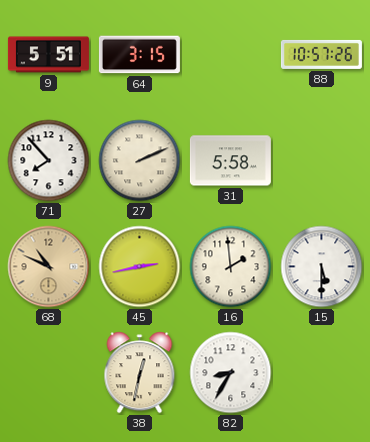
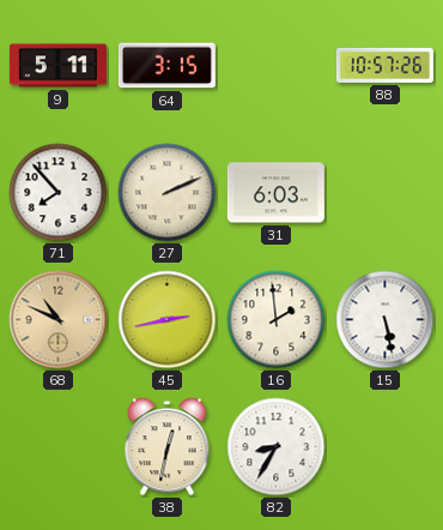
9: 5:51 -> 5:11 (57, 66)
31: 5:58 -> 6:03 (275, 193)
15: 5:30 -> 5:28 (386, 320)
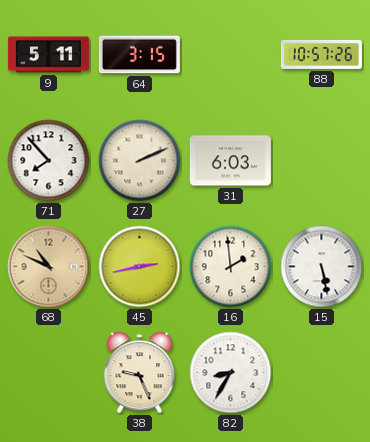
38: 12:32 -> 9:26 (140, 373)
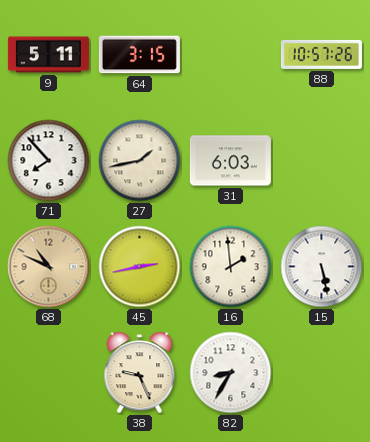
27: 2:11 -> 1:43 (140, 161)
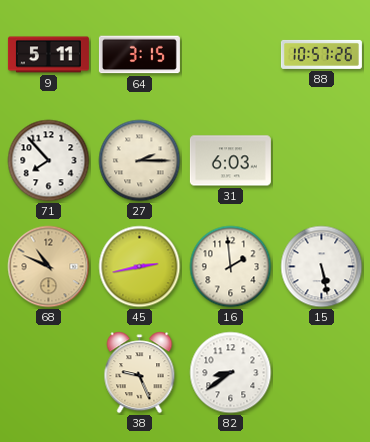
27: 1:43 -> 2:15 (140, 161)
82: 8:35 -> 8:39 (231, 373)
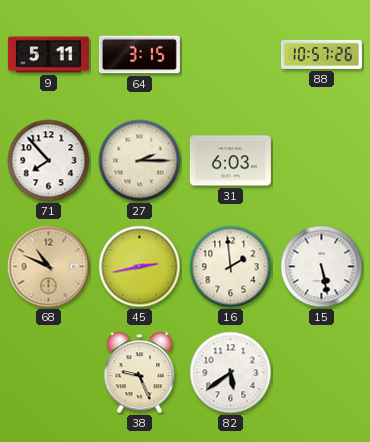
82: 8:39 -> 5:39 (231, 373)
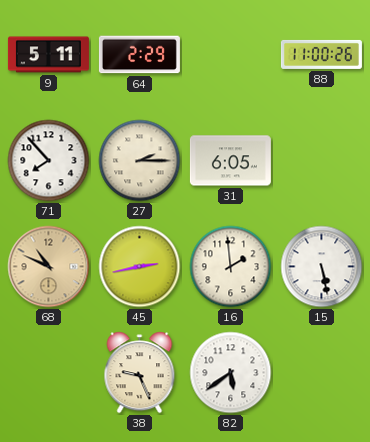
64: 3:15 -> 2:29 (139, 55)
88: 10:57 -> 11:00 (321, 54)
31: 6:03 -> 6:05 (230, 161)
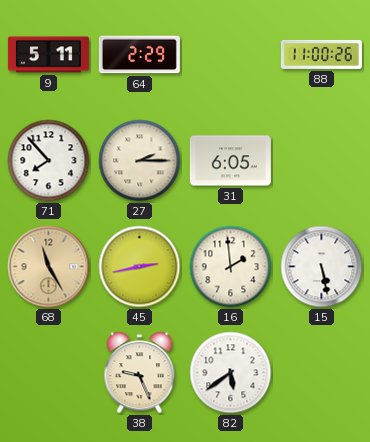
68: 10:49 -> 11:25 (49, 267)
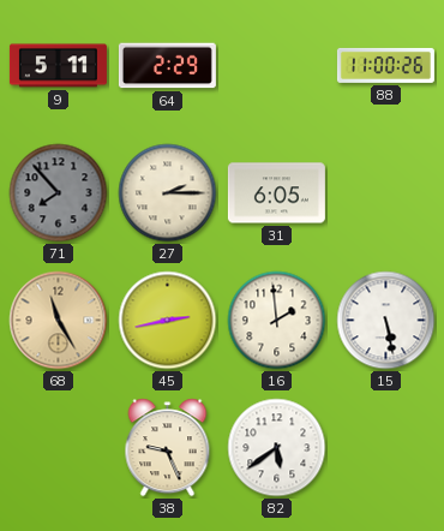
71 dial: white -> grey (59, 193)
